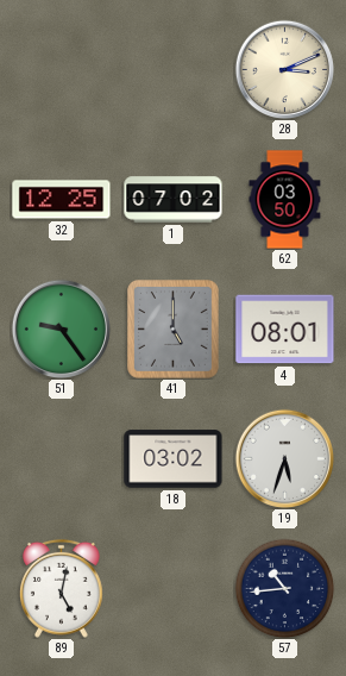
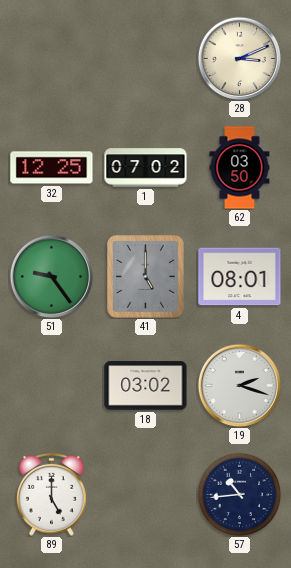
19: 5:33 -> 2:18 (239, 385)
89: 5:02 -> 5:00 (51, 494)
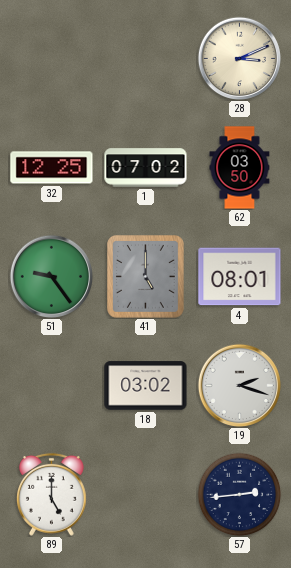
57: 10:44 -> 2:44 (239, 494)
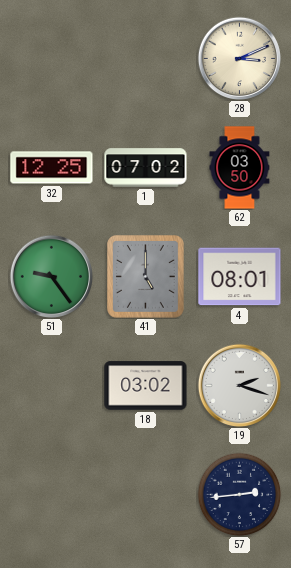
89: 5:00 -> none (51, 494)
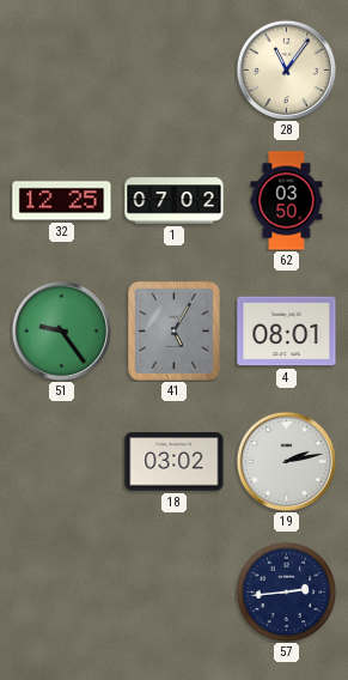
28: 3:11 -> 11:06 (286, 69)
41: 5:00 -> 5:05 (175, 332)
19: 2:18 -> 2:13 (286, 461)
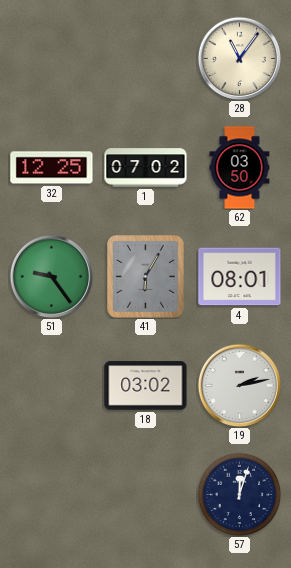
41: 5:05 -> 6:05 (146, 277)
57: 2:44 -> 12:03 (239, 494)
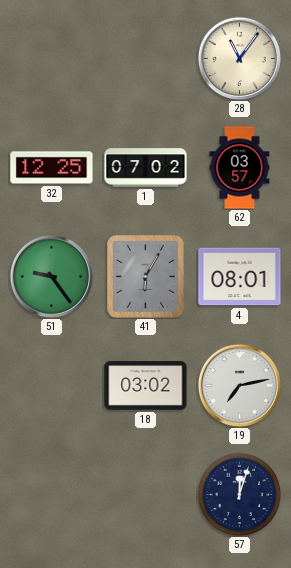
62: 03:50 -> 03:57 (240, 168)
19: 2:13 -> 7:13 (239, 385)
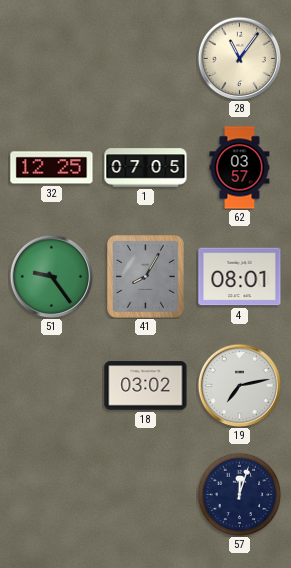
1: 07:02 -> 07:05 (146, 168)
41: 6:05 -> 8:05 (146, 277)
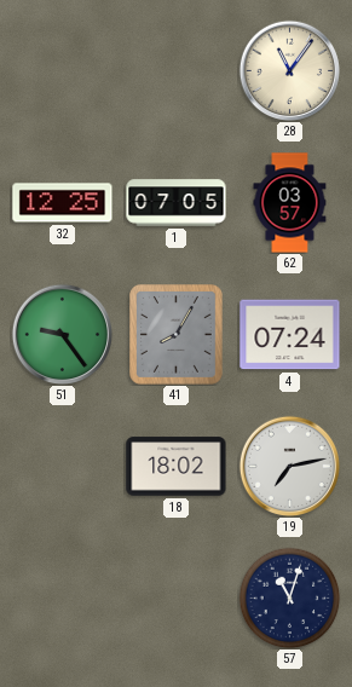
4: 08:01 -> 07:24 (290, 335)
18: 03:02 -> 18:02 (177, 467)
57: 12:03 -> 11:03 (289, 597)
